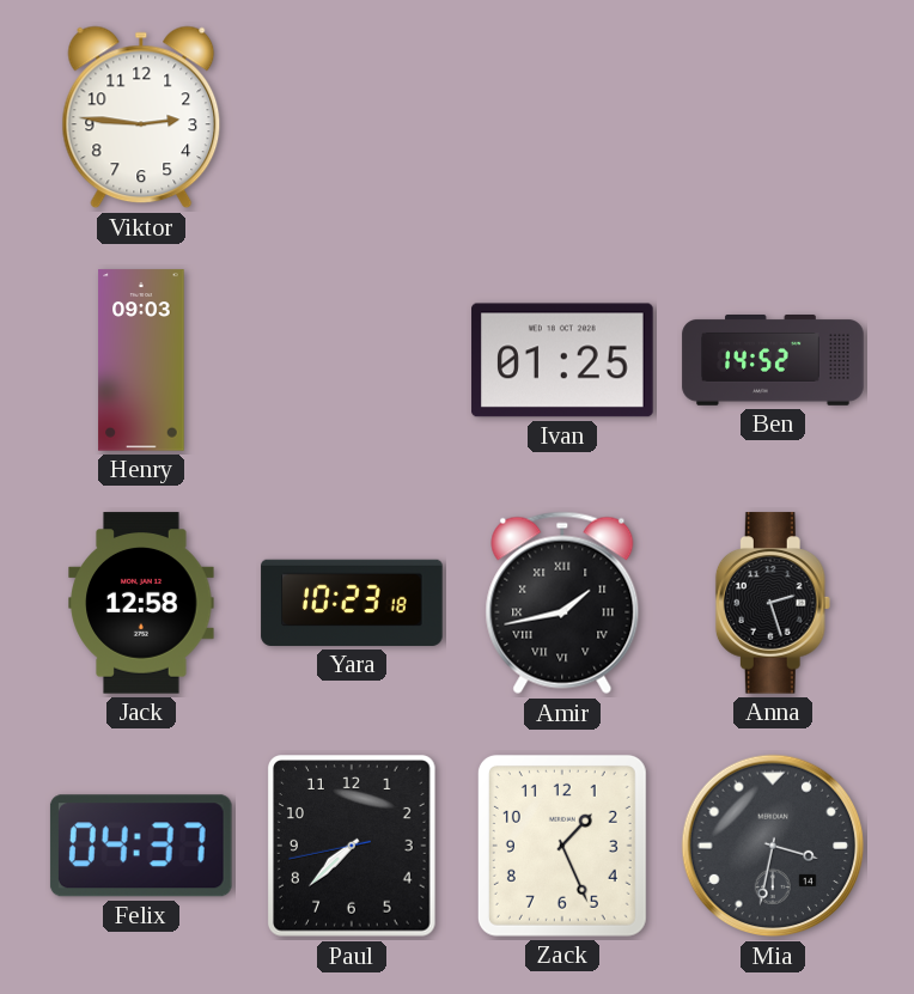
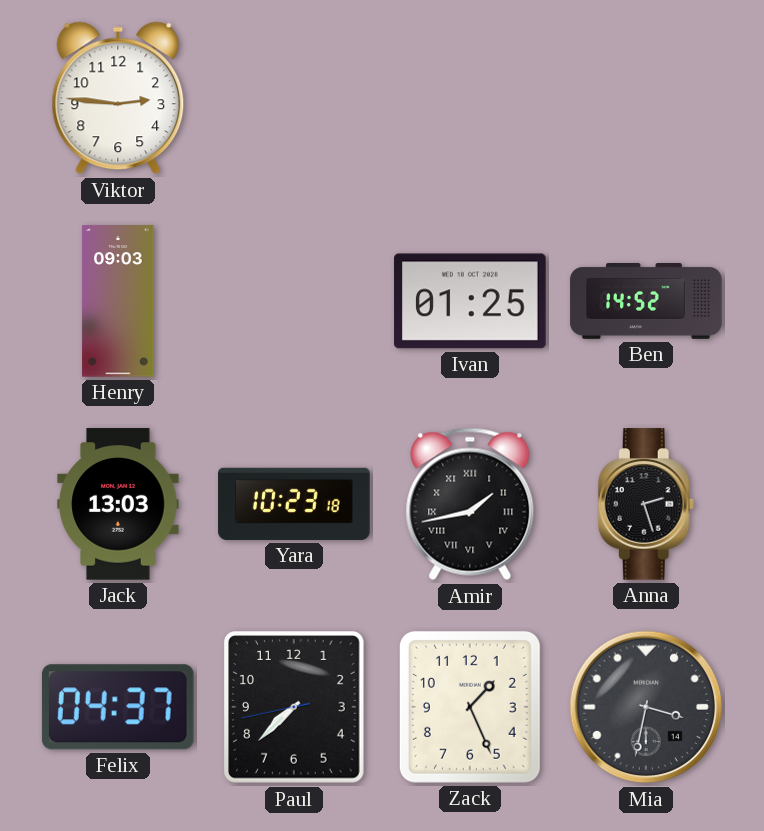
Jack: 12:58 -> 13:03 (118, 504)
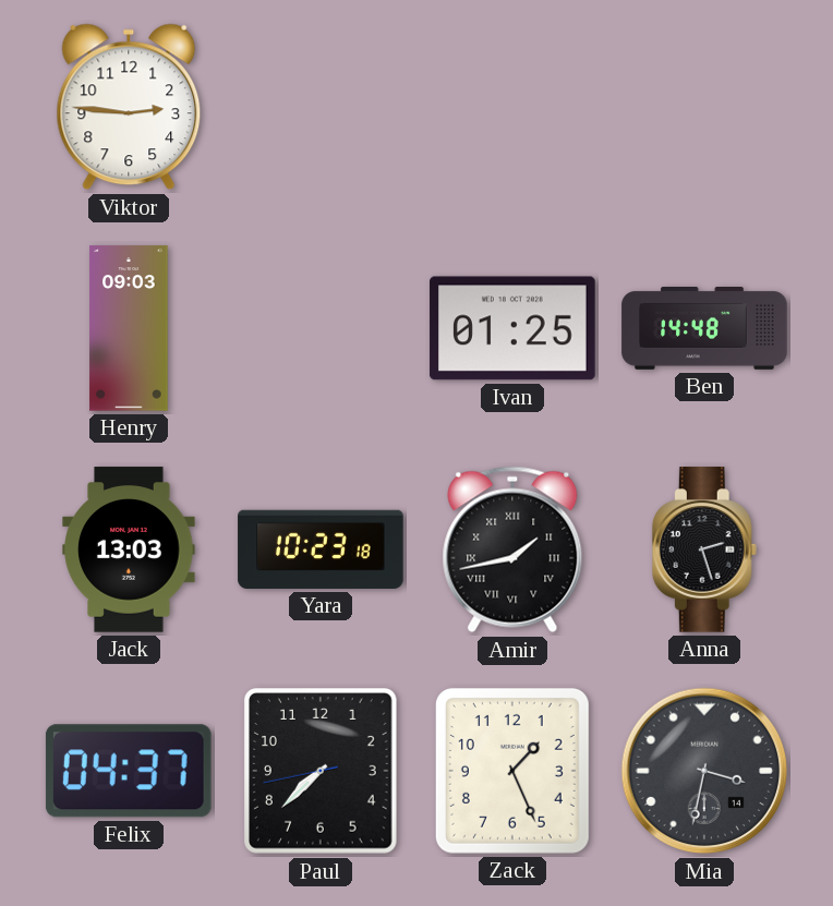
Ben: 14:52 -> 14:48 (704, 329)
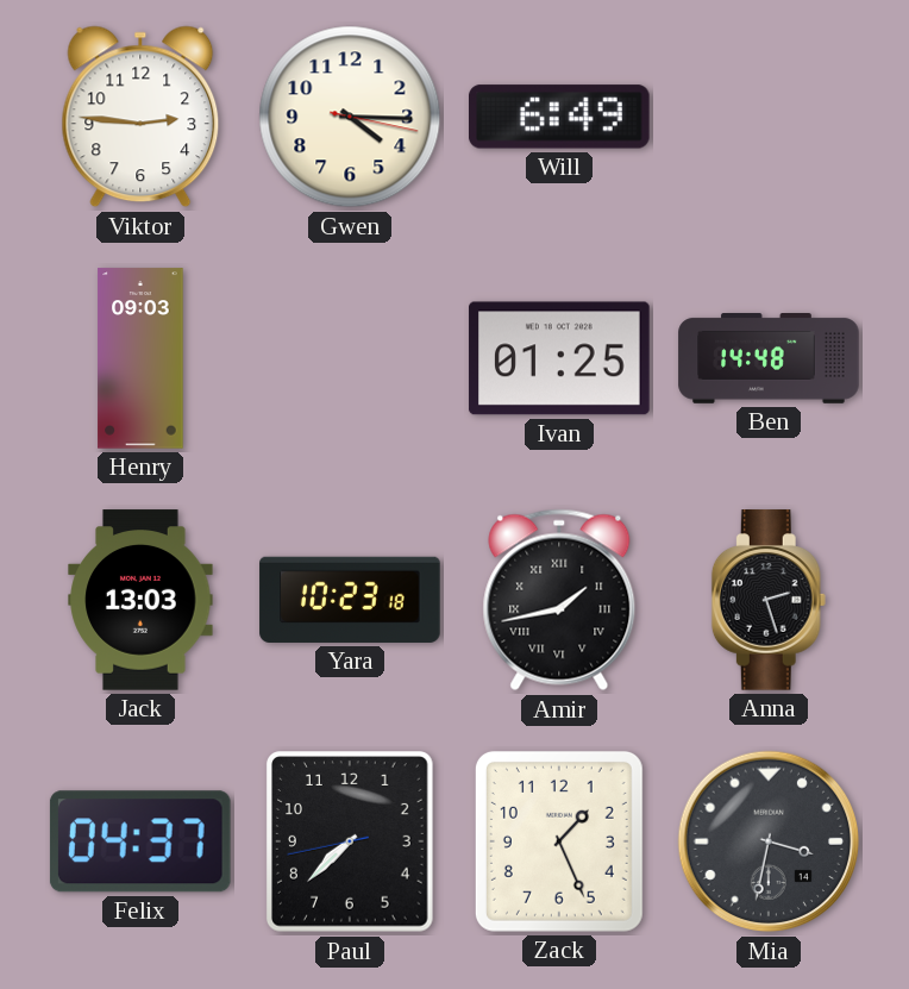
Gwen: none -> 4:15 (350, 117)
Will: none -> 6:49 (560, 117)
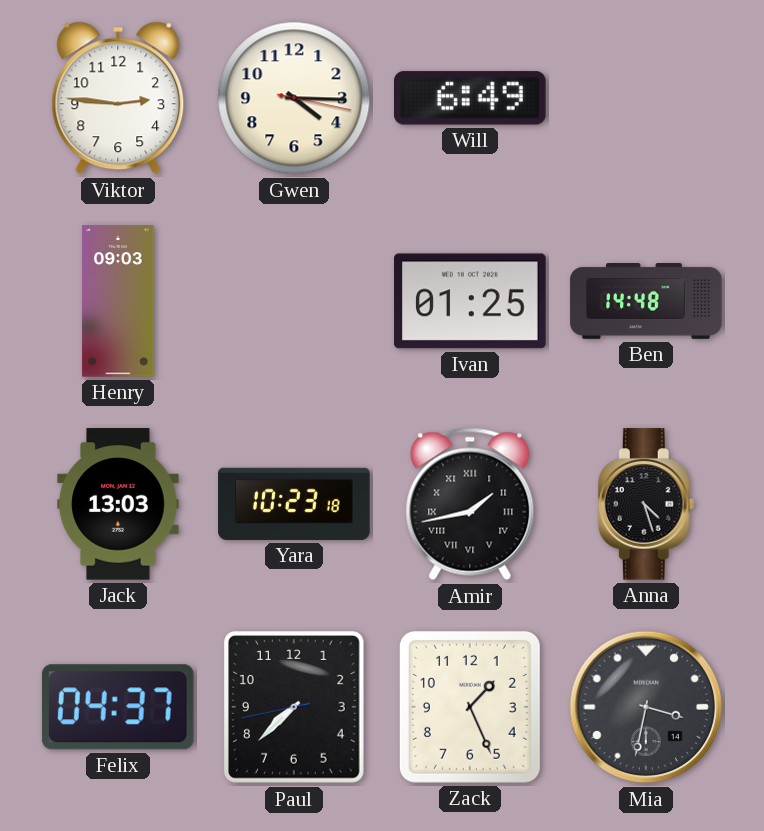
Anna: 2:27 -> 4:27 (646, 504)
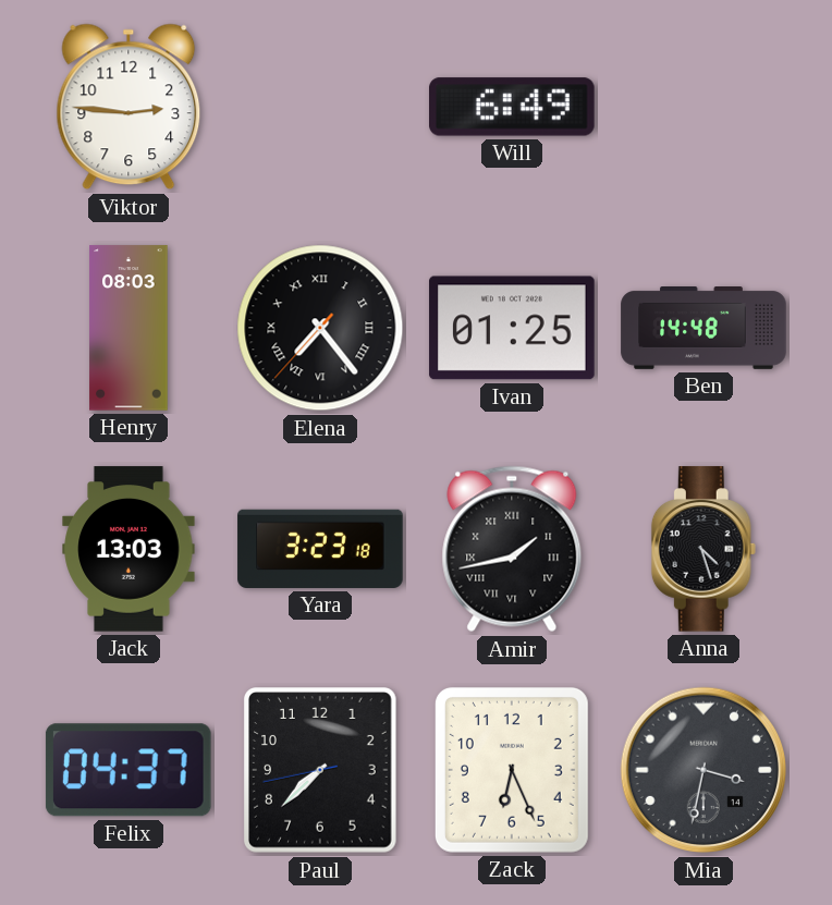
Gwen: 4:15 -> none (294, 98)
Henry: 09:03 -> 08:03 (129, 328)
Elena: none -> 7:23 (320, 328)
Yara: 10:23 -> 3:23 (320, 549)
Zack: 1:26 -> 6:26 (512, 770)
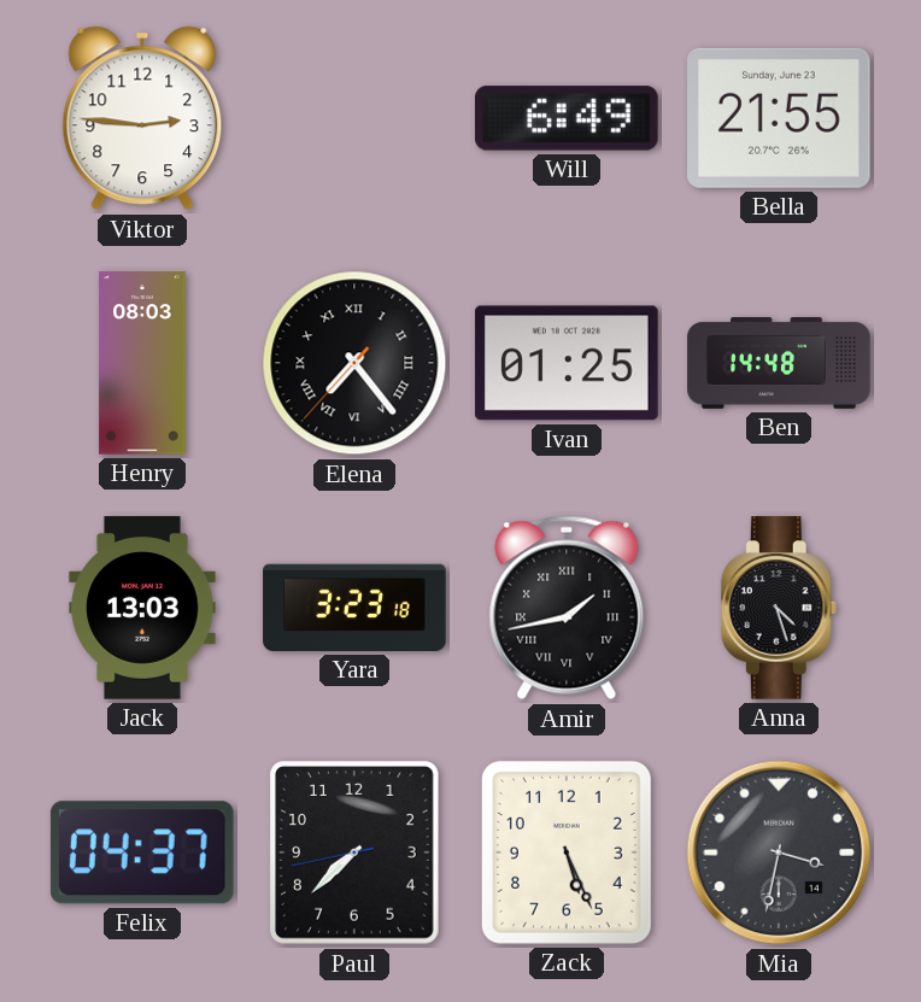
Bella: none -> 21:55 (780, 118)
Zack: 6:26 -> 5:26 (567, 852)
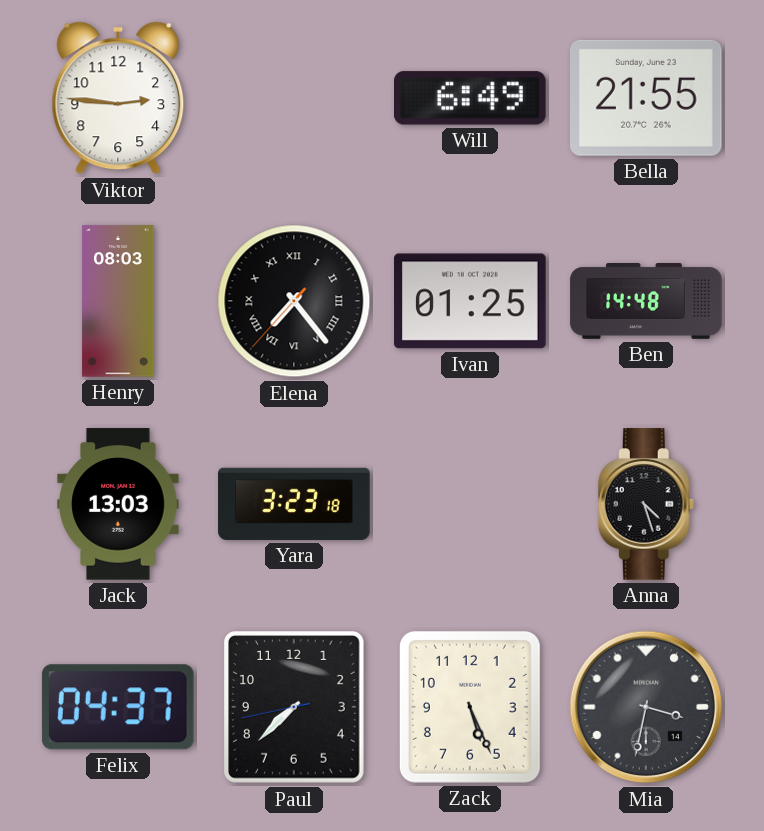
Amir: 1:43 -> none (567, 608)
